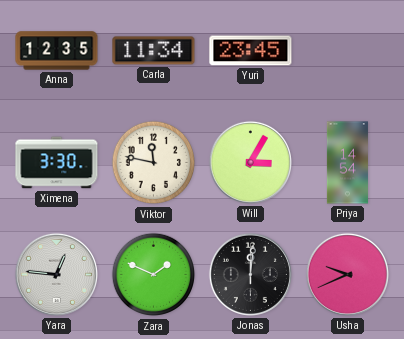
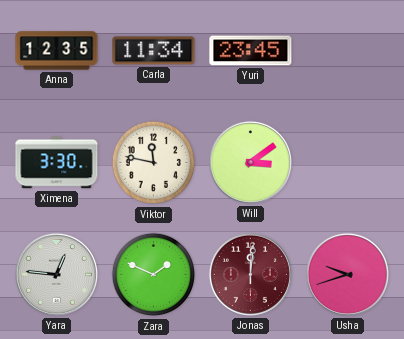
Will: 3:05 -> 3:09 (250, 162)
Priya: 14:54 -> none (347, 163)
Jonas dial: black -> burgundy (250, 274)
Usha: 9:41 -> 9:42 (347, 274)
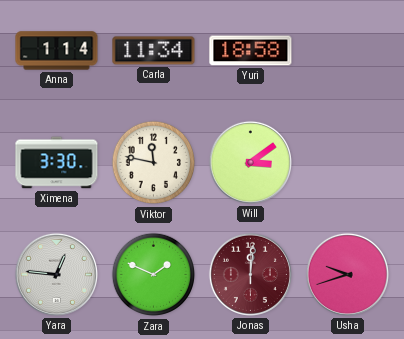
Anna: 12:35 -> 1:14 (57, 51)
Yuri: 23:45 -> 18:58 (251, 51)
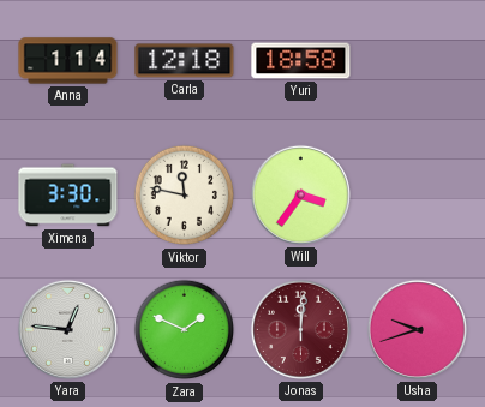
Carla: 11:34 -> 12:18 (185, 61)
Will: 3:09 -> 3:36 (300, 194)
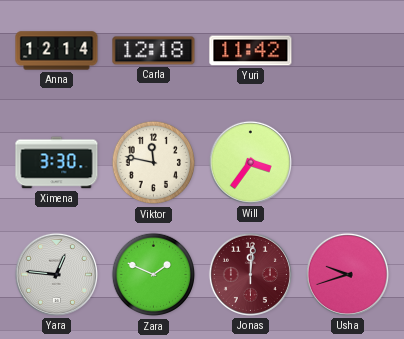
Anna: 1:14 -> 12:14 (57, 51)
Yuri: 18:58 -> 11:42 (251, 51)
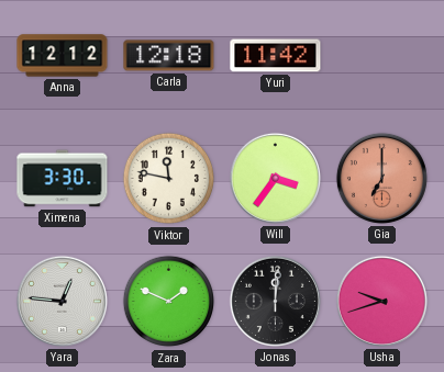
Anna: 12:14 -> 12:12 (63, 56)
Gia: none -> 7:00 (381, 178)
Jonas dial: burgundy -> black (275, 301)
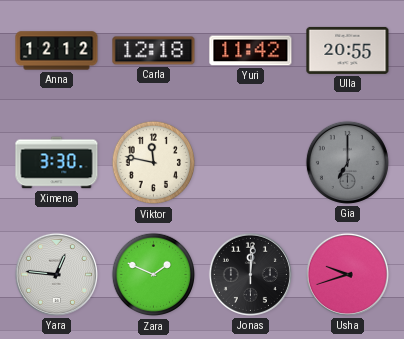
Ulla: none -> 20:55 (348, 50)
Will: 3:36 -> none (275, 178)
Gia dial: salmon -> grey (347, 162)
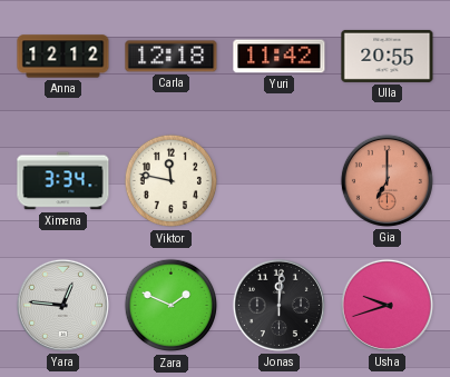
Ximena: 3:30 -> 3:34 (63, 181)
Gia dial: grey -> salmon (387, 180)
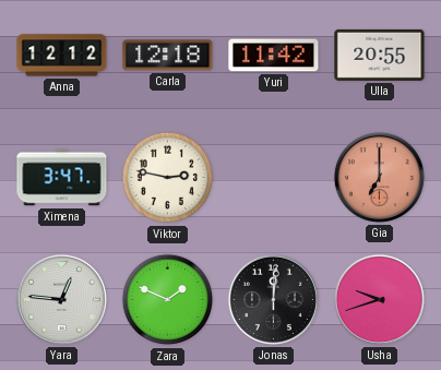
Ximena: 3:34 -> 3:47 (62, 178)
Viktor: 11:47 -> 2:47 (168, 178)
